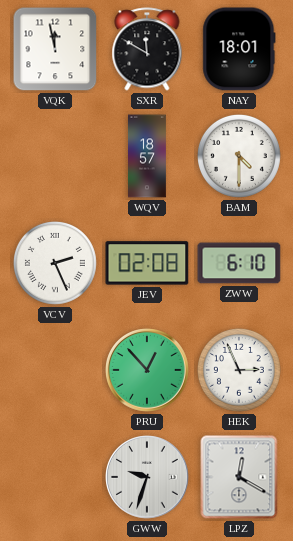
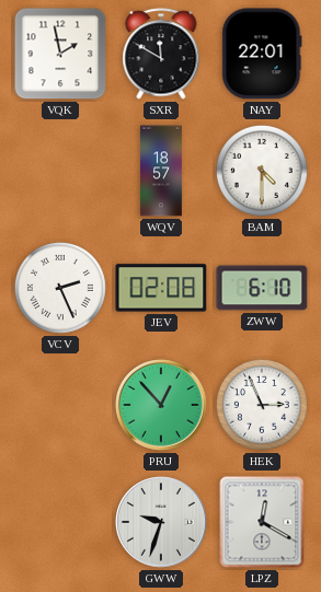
VQK: 11:58 -> 1:58 (60, 54)
NAY: 18:01 -> 22:01 (262, 54)
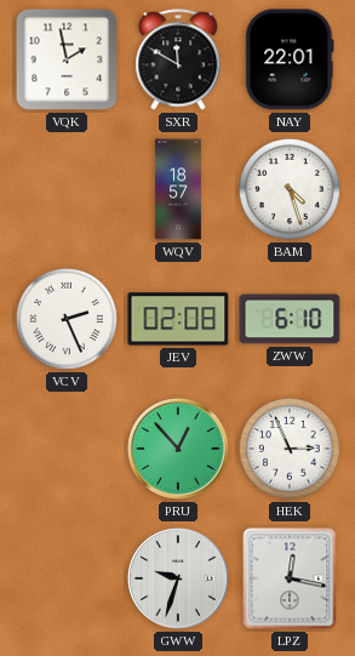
BAM: 4:30 -> 4:27 (290, 189)
LPZ: 12:20 -> 12:17 (290, 578)
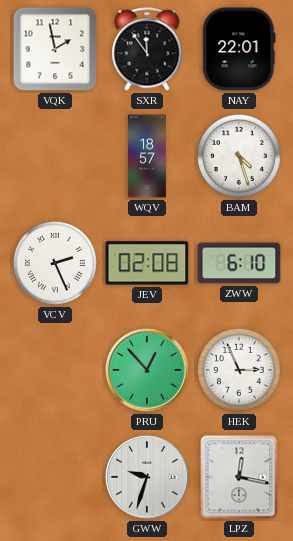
SXR: 11:50 -> 11:54 (147, 49)
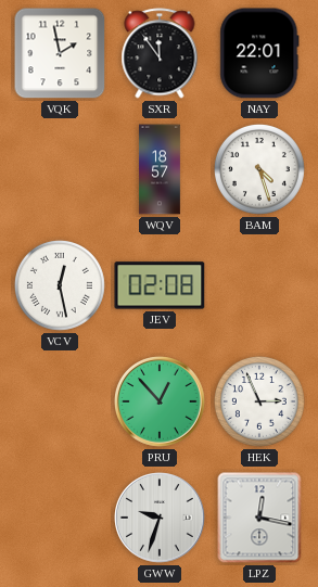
VCV: 2:26 -> 12:28 (60, 285)
ZWW: 6:10 -> none (239, 263)
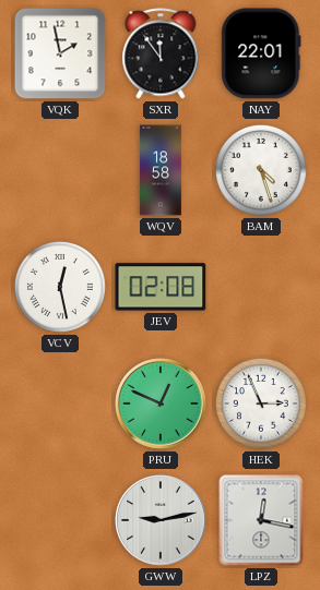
WQV: 18:57 -> 18:58 (162, 170)
PRU: 12:53 -> 12:49 (161, 404)
GWW: 9:33 -> 9:13 (161, 520)
